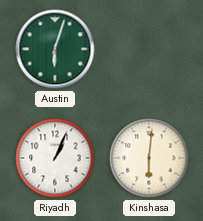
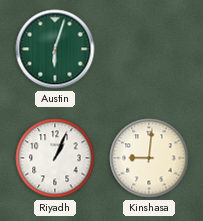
Kinshasa: 6:01 -> 9:01 (149, 158)
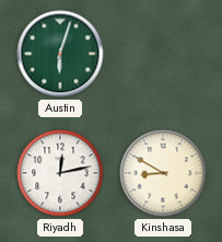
Riyadh: 1:04 -> 12:13 (60, 173)
Kinshasa: 9:01 -> 8:50 (163, 173)
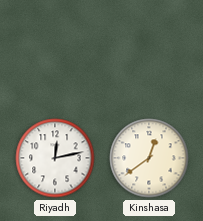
Austin: 6:03 -> none (60, 54)
Kinshasa: 8:50 -> 12:39 (149, 158)
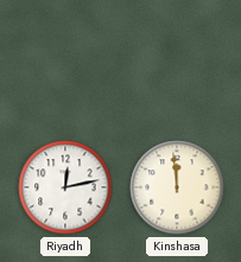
Kinshasa: 12:39 -> 11:59 (177, 187)
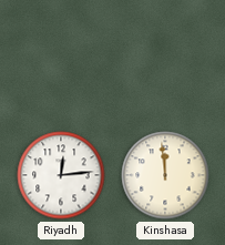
Riyadh: 12:13 -> 12:14 (61, 175)
